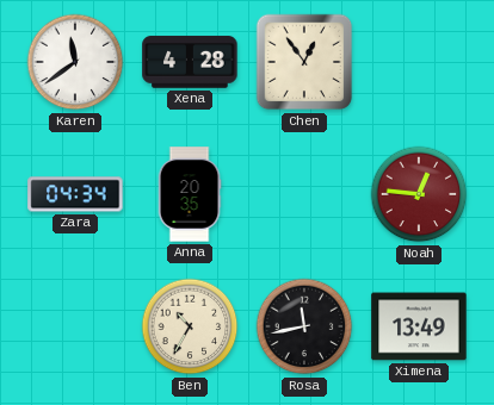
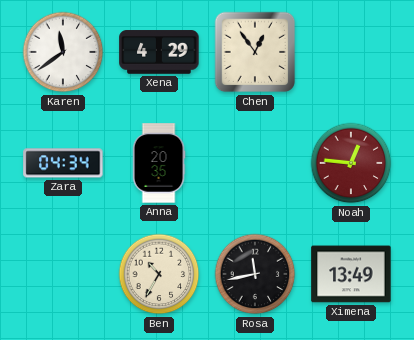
Xena: 4:28 -> 4:29 (159, 52)
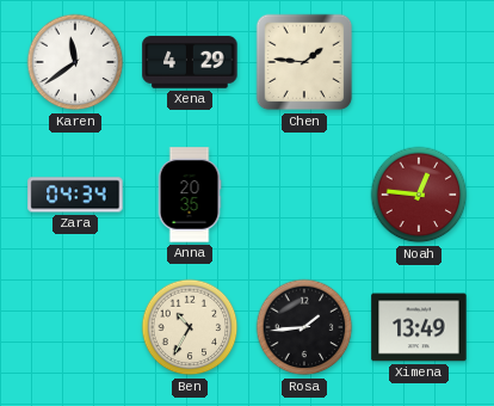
Chen: 12:54 -> 1:46 (304, 62)
Rosa: 11:43 -> 1:44 (304, 327)
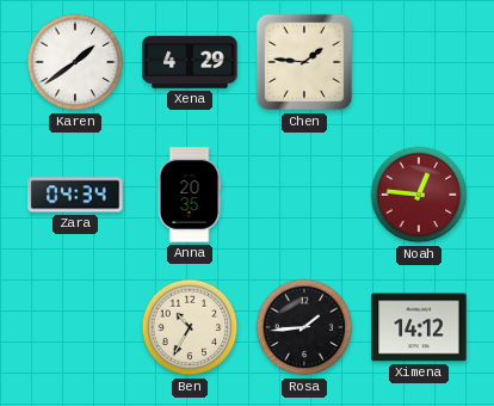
Karen: 11:39 -> 1:39 (75, 62)
Ximena: 13:49 -> 14:12 (419, 327)
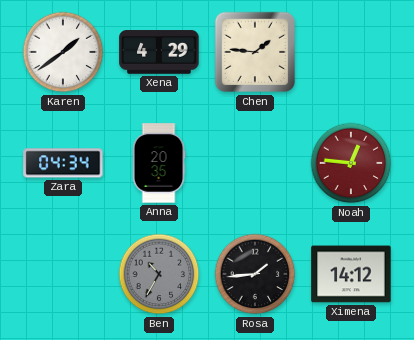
Ben dial: cream -> grey (159, 274)
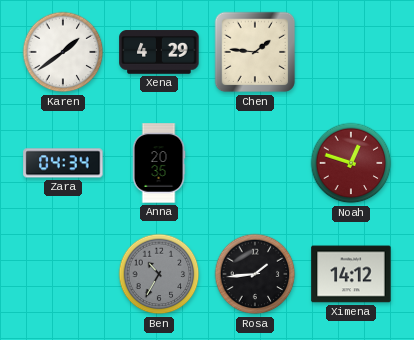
Noah: 12:46 -> 12:48 (351, 163)
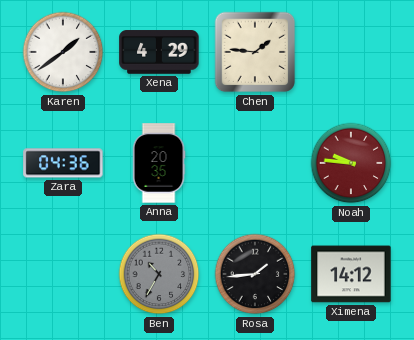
Zara: 04:34 -> 04:36 (63, 163)
Noah: 12:48 -> 9:46 (351, 163)
